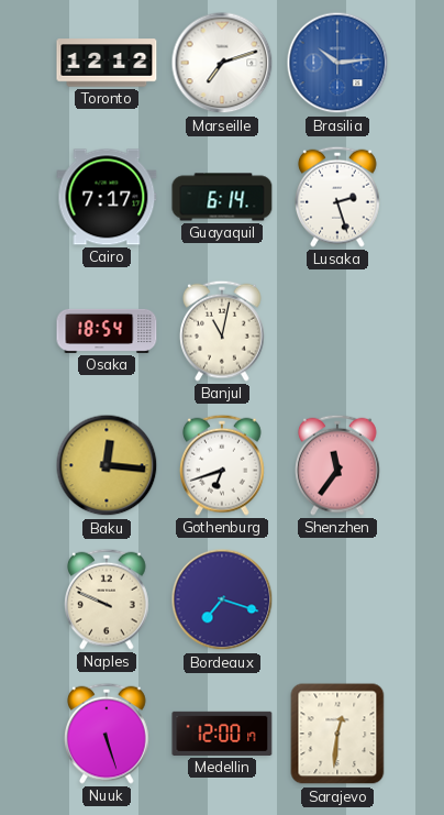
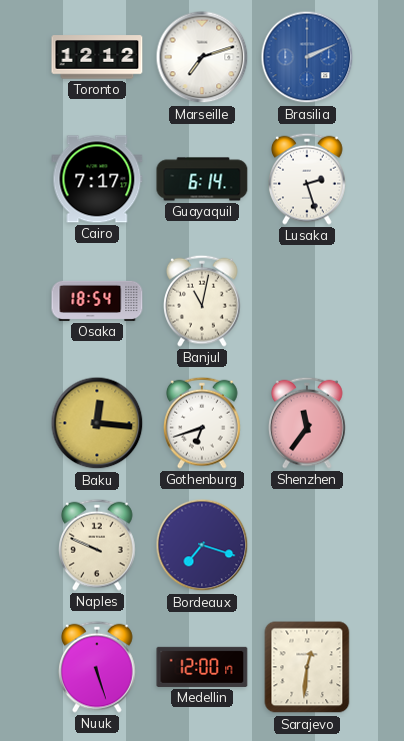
Brasilia: 10:14 -> 2:11 (307, 57)
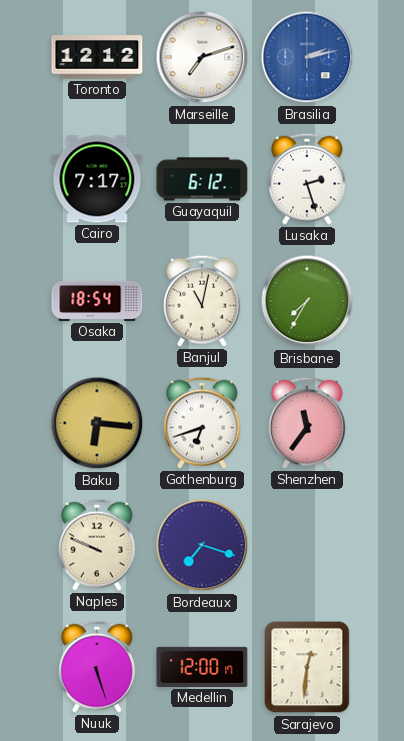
Brasilia: 2:11 -> 2:13 (307, 57)
Guayaquil: 6:14 -> 6:12 (202, 179)
Brisbane: none -> 7:35 (307, 301)
Baku: 12:16 -> 6:16 (97, 423)
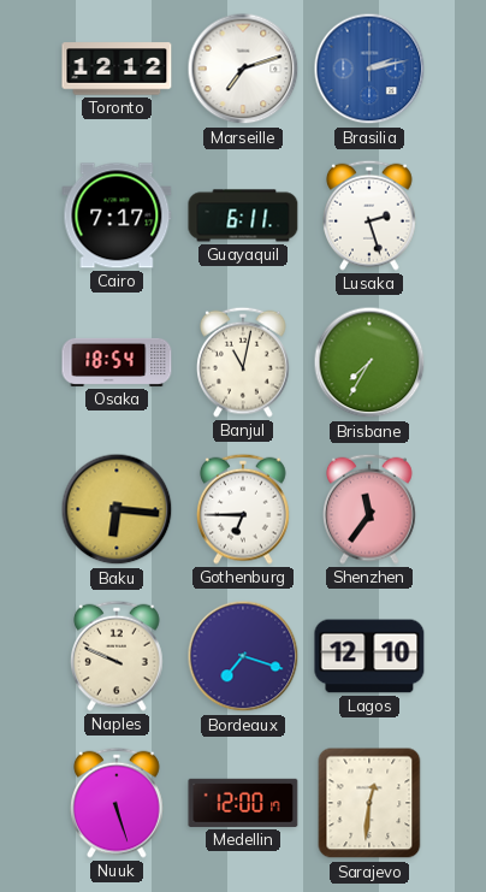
Guayaquil: 6:12 -> 6:11 (243, 215)
Gothenburg: 6:42 -> 6:45 (244, 509)
Lagos: none -> 12:10 (369, 656)
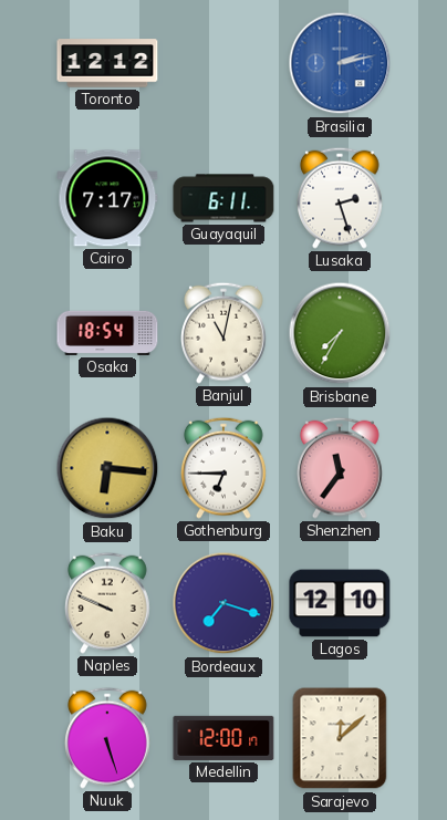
Marseille: 7:12 -> none (243, 69)
Sarajevo: 12:31 -> 12:08 (340, 738)
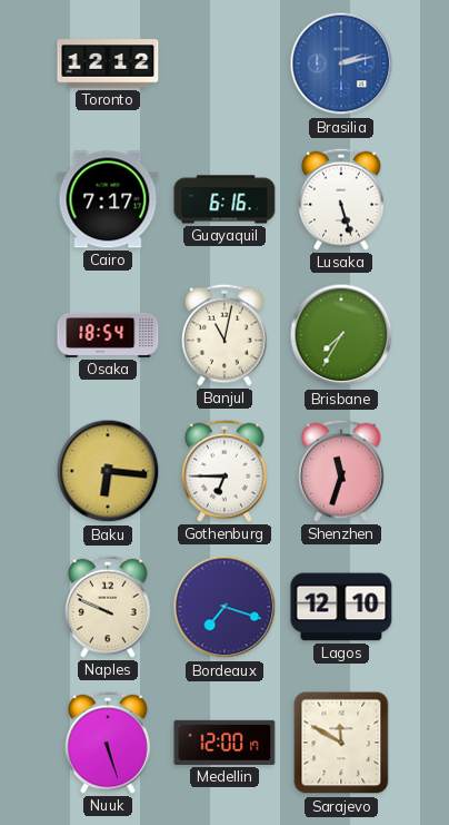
Guayaquil: 6:11 -> 6:16 (225, 199)
Lusaka: 2:27 -> 5:27 (342, 199)
Shenzhen: 11:36 -> 11:33 (342, 471)
Sarajevo: 12:08 -> 11:50 (341, 743)
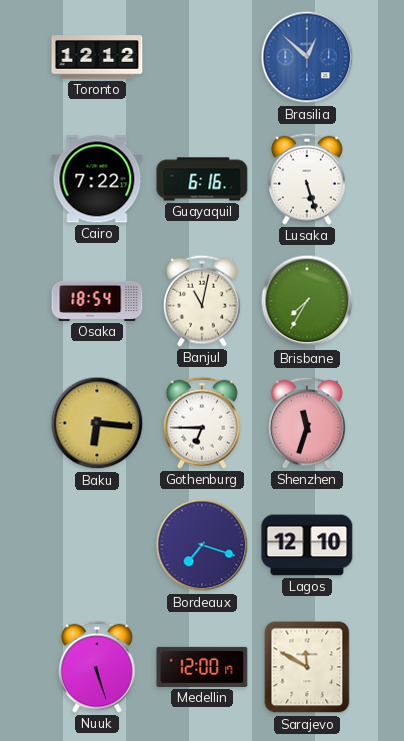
Brasilia: 2:13 -> 12:52 (307, 57)
Cairo: 7:17 -> 7:22 (97, 179)
Naples: 9:49 -> none (109, 607)
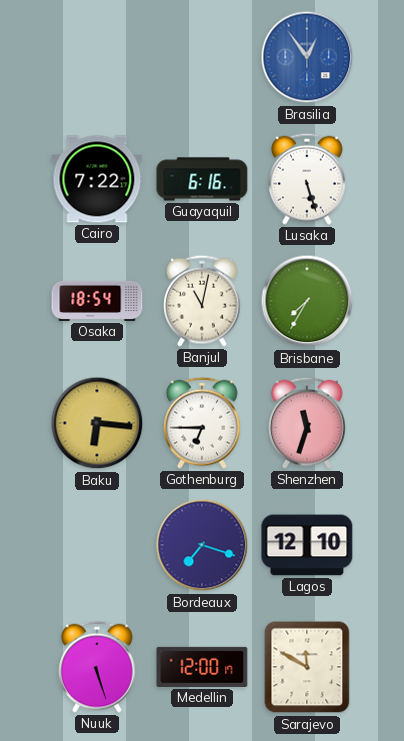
Toronto: 12:12 -> none (97, 57)
Brasilia: 12:52 -> 12:54 (307, 57)
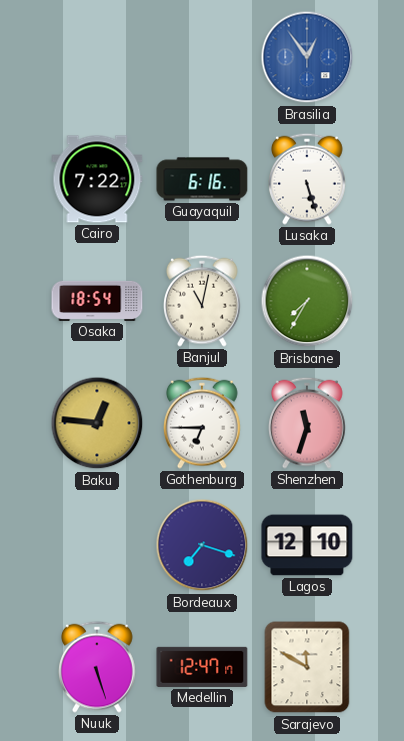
Baku: 6:16 -> 12:46 (97, 423)
Medellin: 12:00 -> 12:47 (202, 667)
